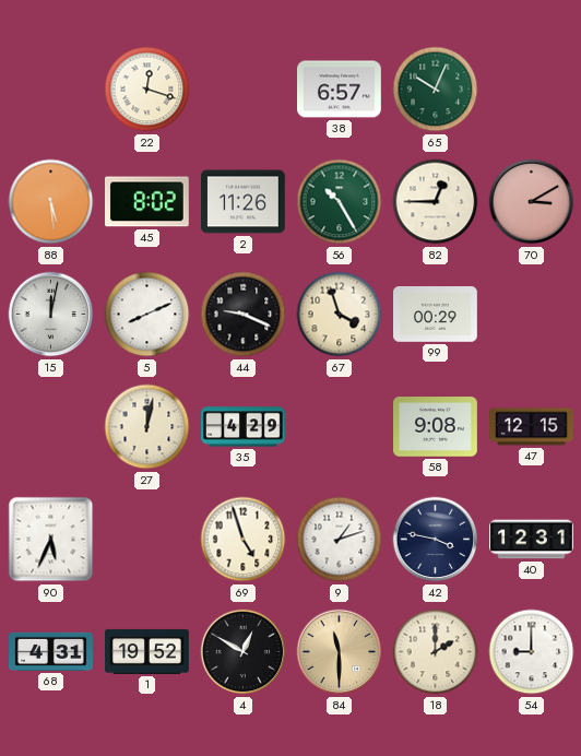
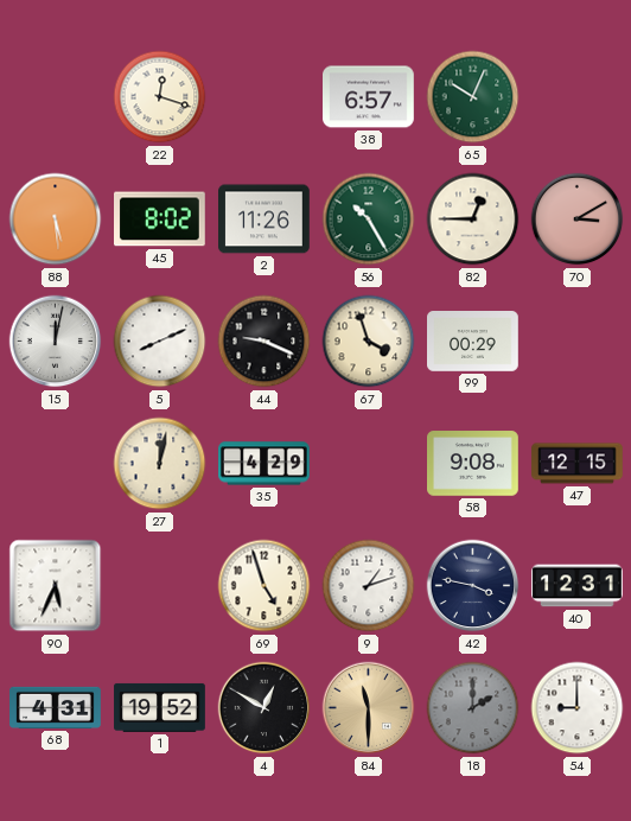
18 dial: cream -> grey (473, 708)
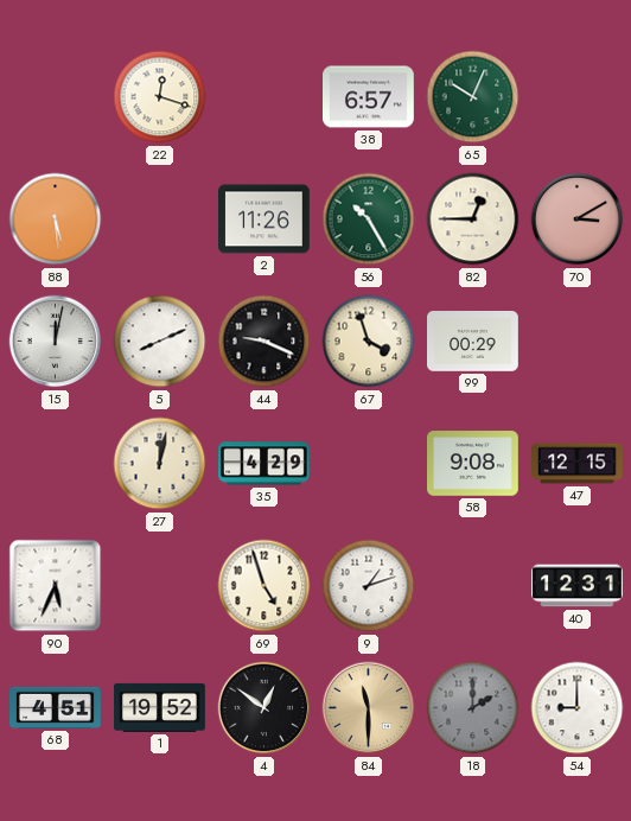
45: 8:02 -> none (160, 219)
42: 3:47 -> none (473, 586)
68: 4:31 -> 4:51 (56, 707)
4: 12:50 -> 12:51 (264, 708)
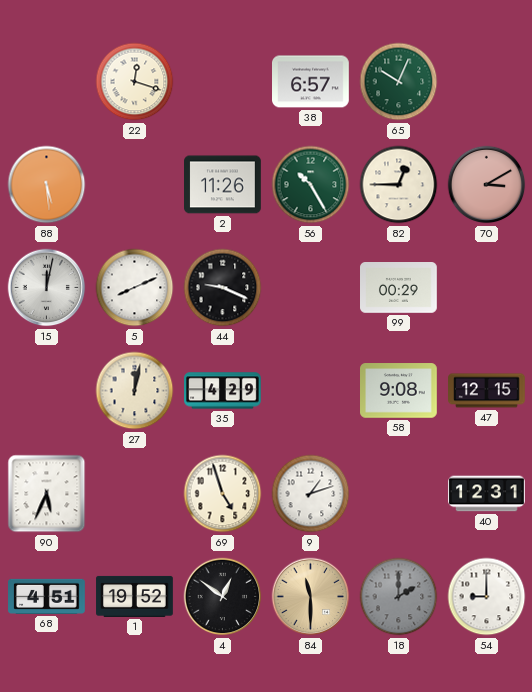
67: 3:57 -> none (369, 342)
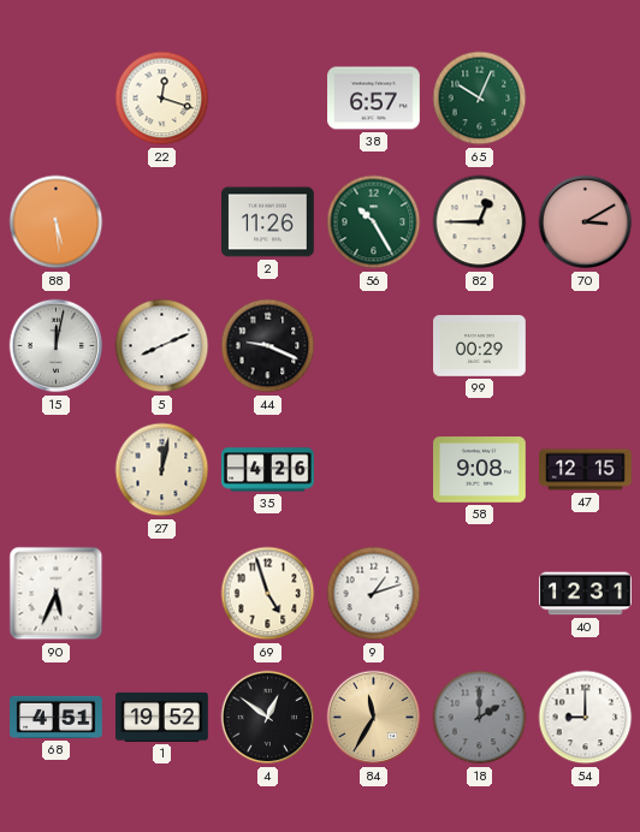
35: 4:29 -> 4:26 (268, 470)
84: 11:30 -> 11:35 (374, 718)
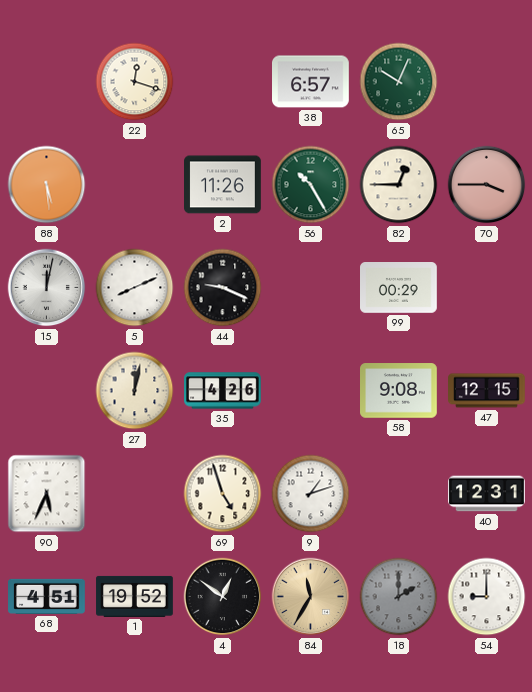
70: 3:10 -> 3:45 (487, 185)
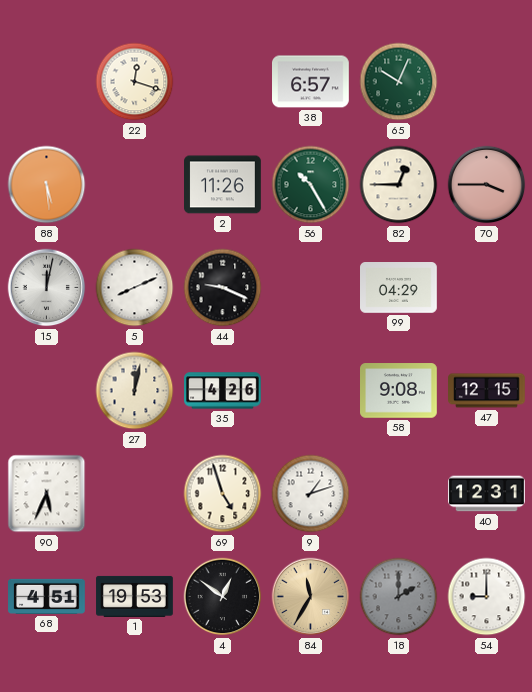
99: 00:29 -> 04:29 (399, 288)
1: 19:52 -> 19:53 (135, 596)
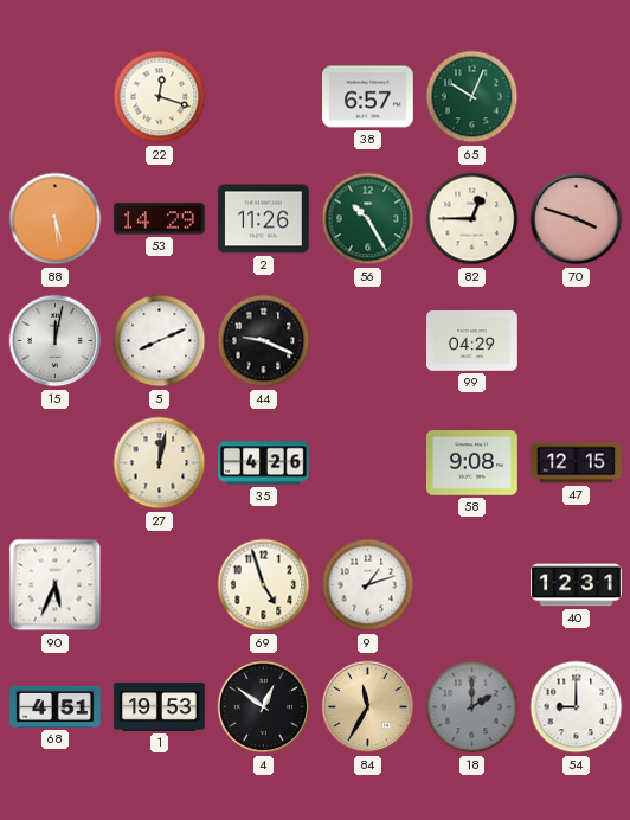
53: none -> 14:29 (160, 219)
70: 3:45 -> 3:48 (577, 219)
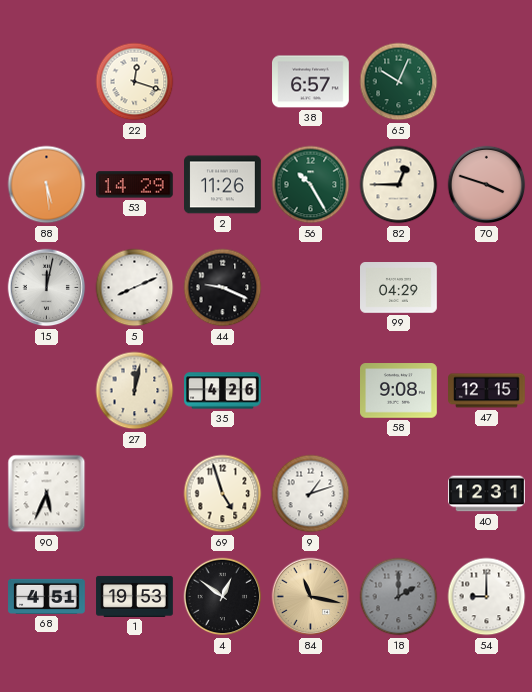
84: 11:35 -> 11:17 (311, 597)
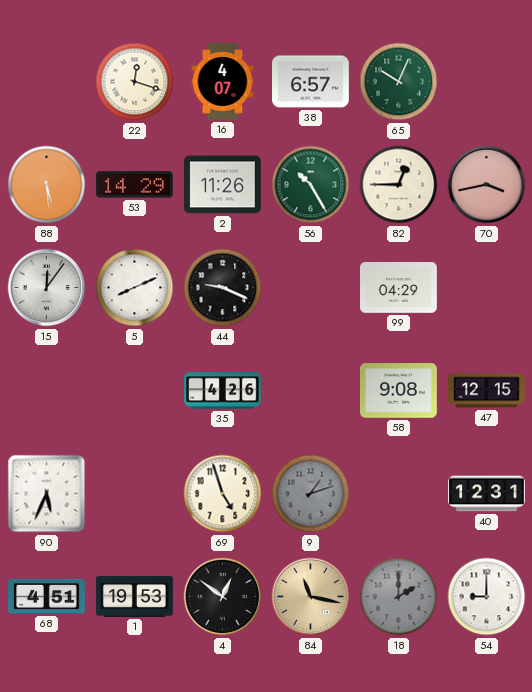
16: none -> 4:07 (223, 82)
70: 3:48 -> 3:43 (487, 185)
15: 12:02 -> 12:06 (47, 288)
27: 12:02 -> none (135, 391)
9 dial: white -> grey (311, 494)
